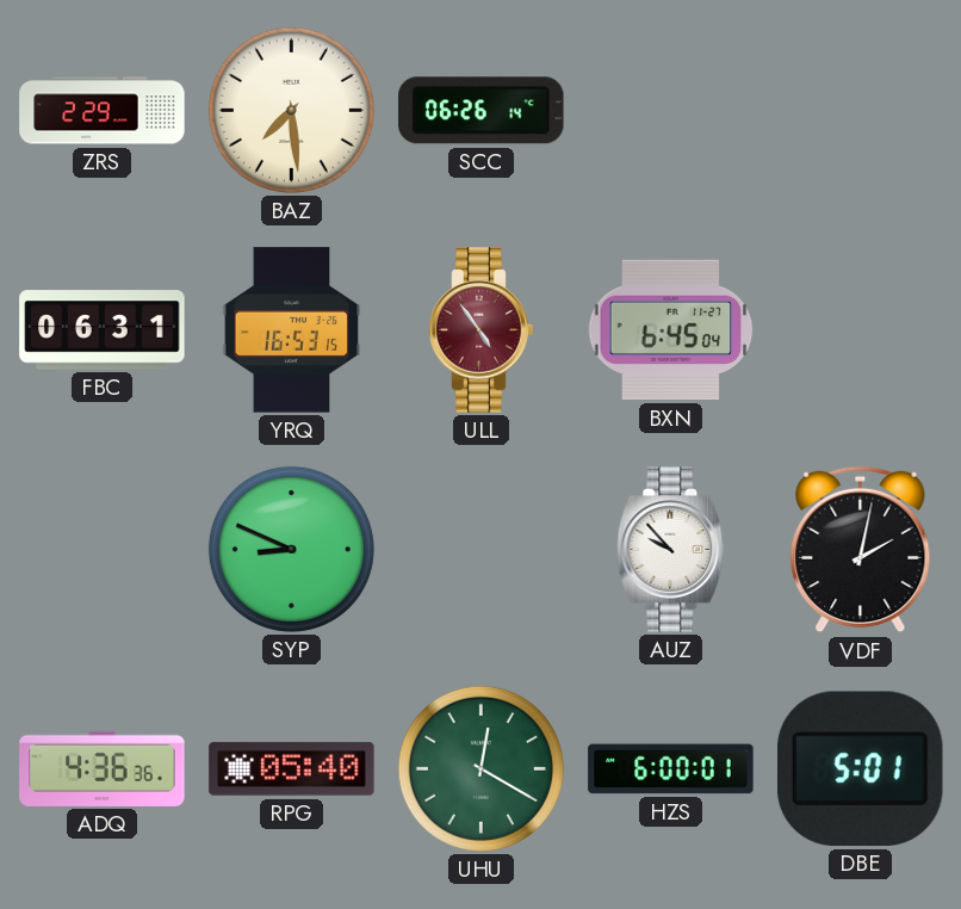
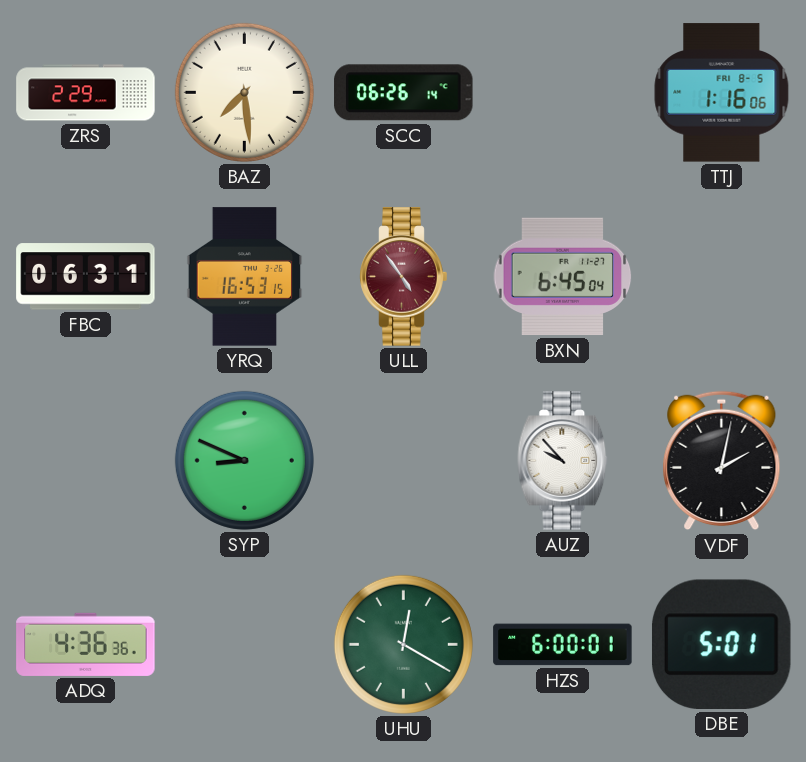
TTJ: none -> 1:16 (722, 93)
RPG: 05:40 -> none (292, 769)
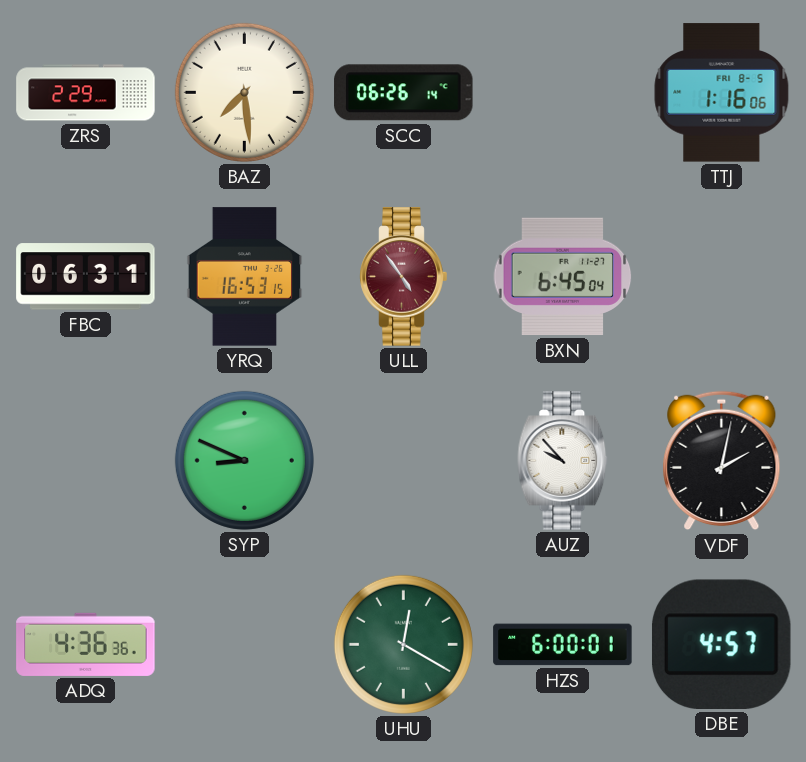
DBE: 5:01 -> 4:57 (721, 644)
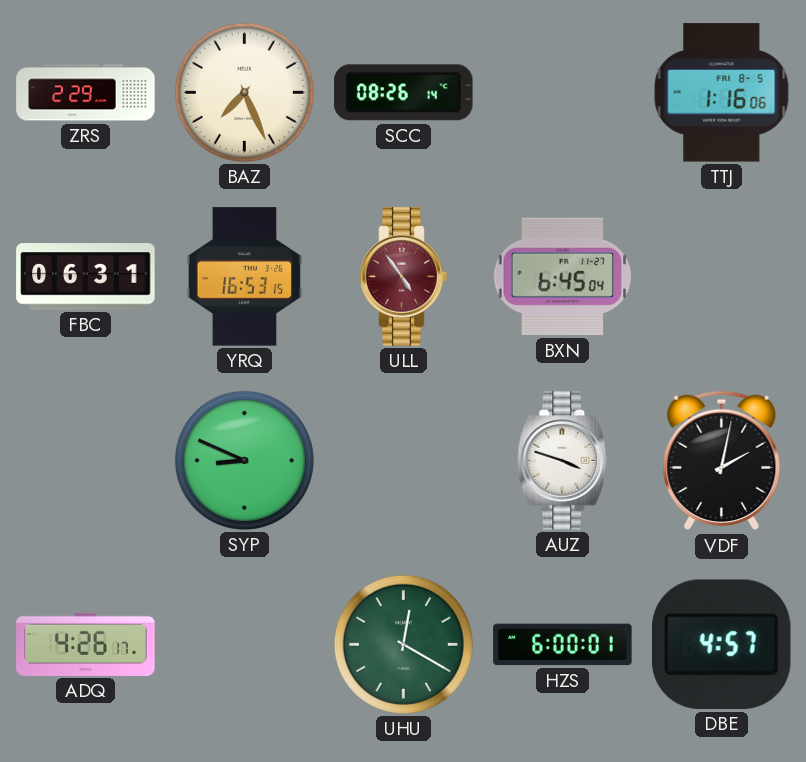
BAZ: 7:29 -> 7:26 (244, 92)
SCC: 06:26 -> 08:26 (404, 93)
AUZ: 9:53 -> 3:48 (563, 461)
ADQ: 4:36 -> 4:26 (86, 644)
